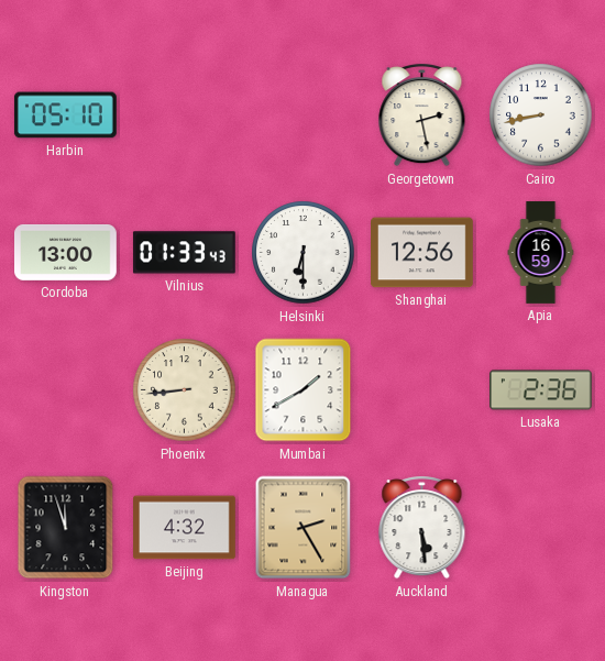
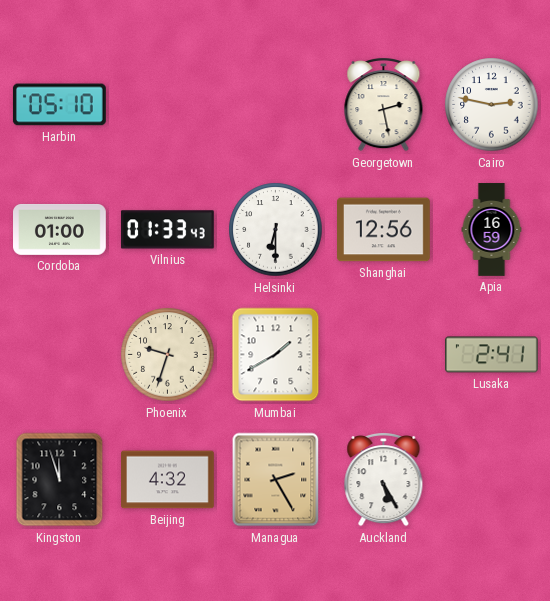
Cairo: 8:43 -> 2:47 (492, 105)
Cordoba: 13:00 -> 01:00 (60, 229)
Phoenix: 8:44 -> 9:33 (168, 355)
Lusaka: 2:36 -> 2:41 (492, 355)
Auckland: 5:29 -> 5:25 (384, 480)
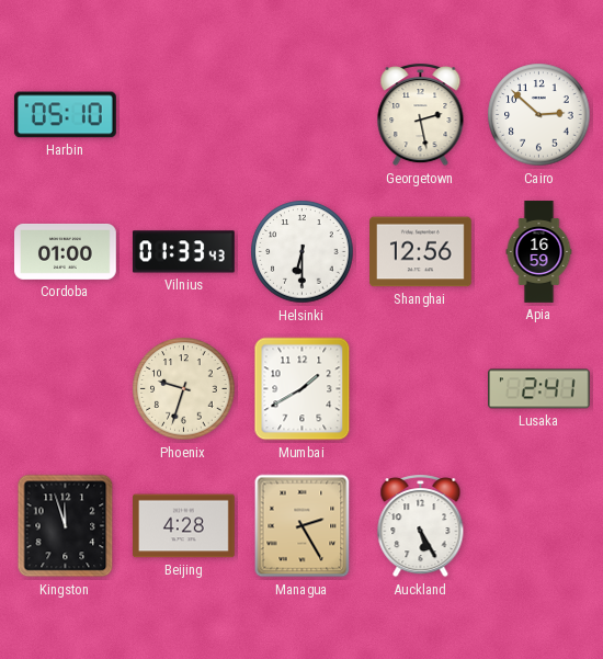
Cairo: 2:47 -> 2:52 (539, 115)
Beijing: 4:32 -> 4:28 (184, 526)
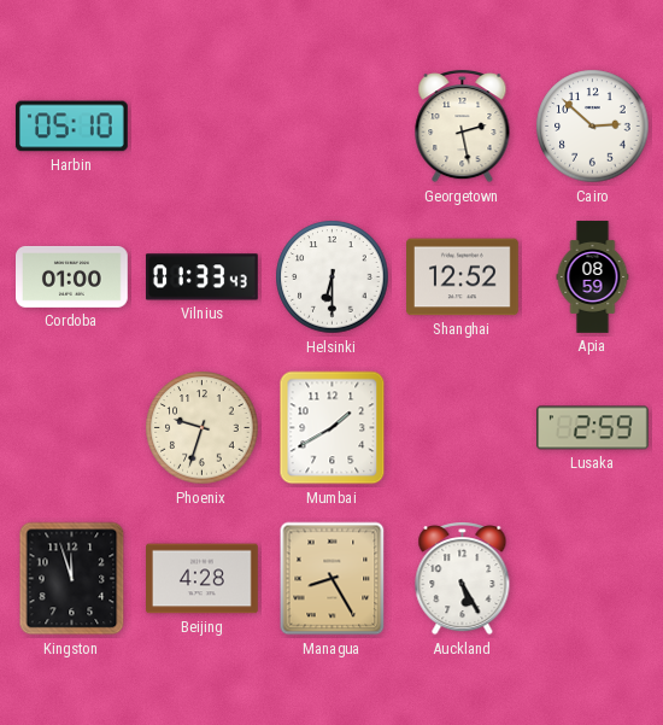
Shanghai: 12:56 -> 12:52 (463, 277)
Apia: 16:59 -> 08:59 (593, 277)
Lusaka: 2:41 -> 2:59 (593, 428)
Managua: 2:25 -> 8:25 (333, 579)
